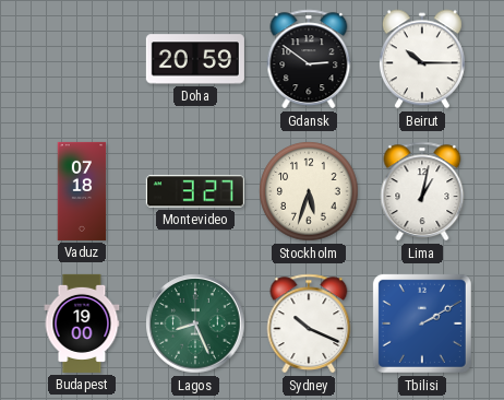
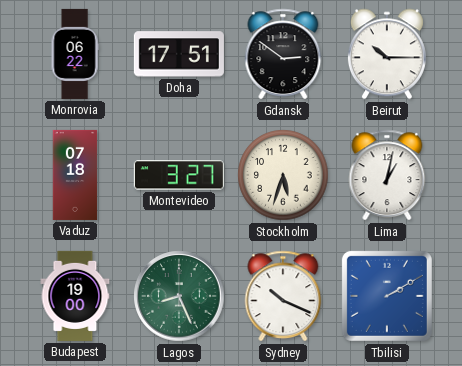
Monrovia: none -> 06:22 (75, 54)
Doha: 20:59 -> 17:51 (179, 54)
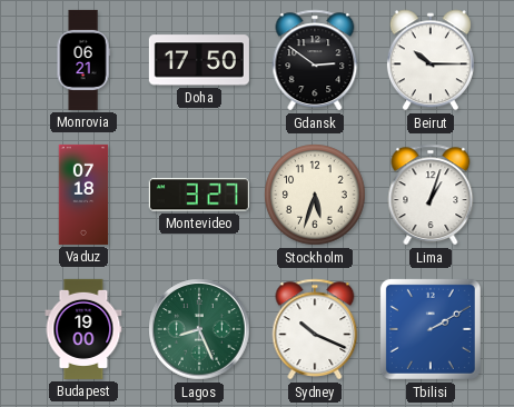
Monrovia: 06:22 -> 06:21 (83, 60)
Doha: 17:51 -> 17:50 (199, 60)
Lima: 1:02 -> 1:03 (431, 195)
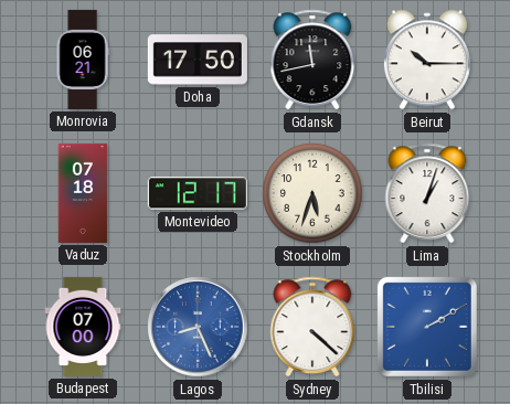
Gdansk: 2:51 -> 11:43 (312, 60)
Montevideo: 3:27 -> 12:17 (198, 193)
Budapest: 19:00 -> 07:00 (83, 327)
Lagos dial: green -> blue (198, 327)
Sydney: 10:19 -> 4:22 (312, 327)
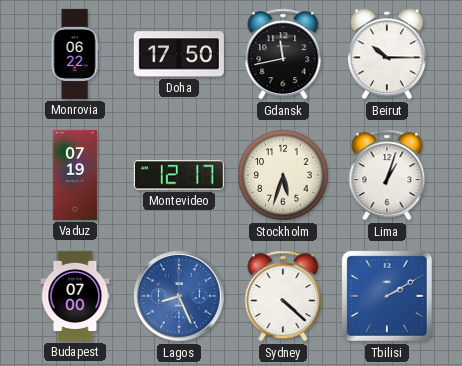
Monrovia: 06:21 -> 06:22 (75, 54)
Vaduz: 07:18 -> 07:19 (75, 175)
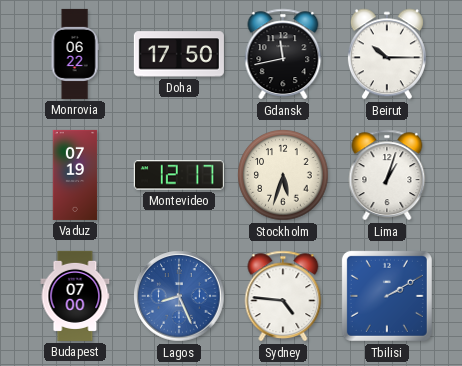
Sydney: 4:22 -> 4:46 (283, 296)
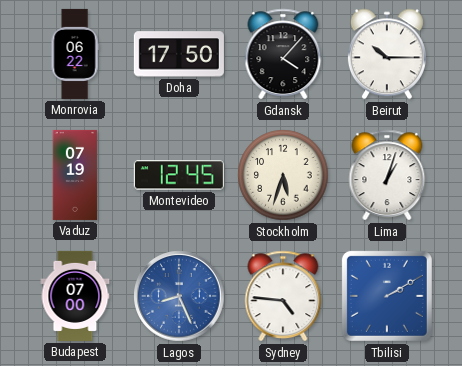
Gdansk: 11:43 -> 4:07 (283, 54)
Montevideo: 12:17 -> 12:45 (179, 175)
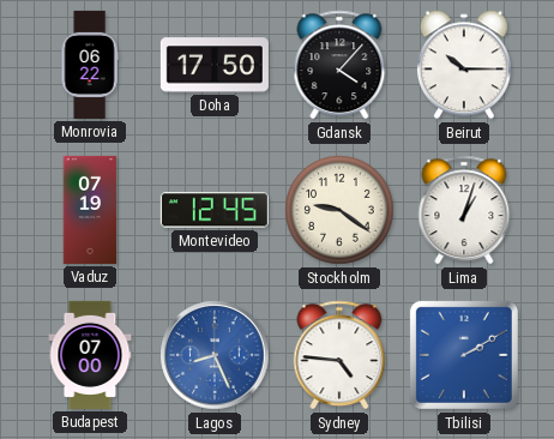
Stockholm: 5:33 -> 9:21 (339, 210)
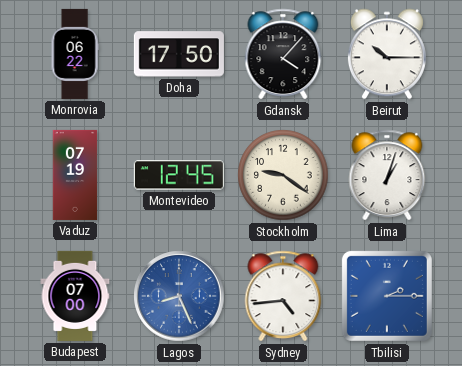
Sydney: 4:46 -> 4:44 (283, 296)
Tbilisi: 2:10 -> 2:15 (387, 296)
